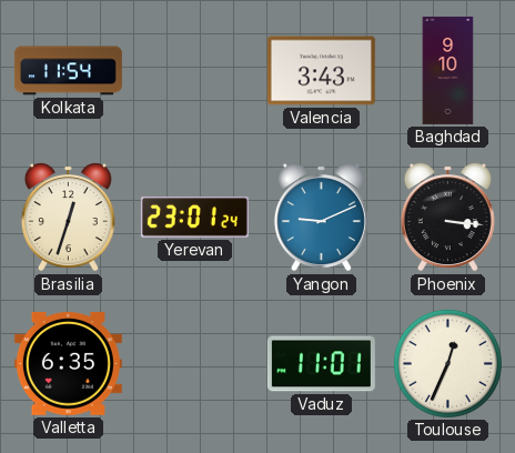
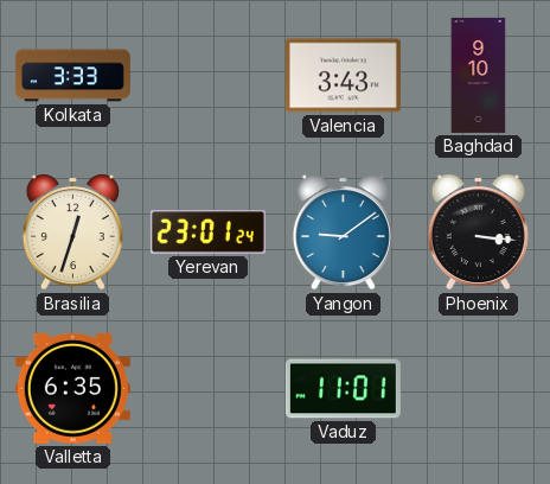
Kolkata: 11:54 -> 3:33 (72, 76)
Yangon: 9:11 -> 9:09 (343, 233)
Toulouse: 12:34 -> none (447, 363)
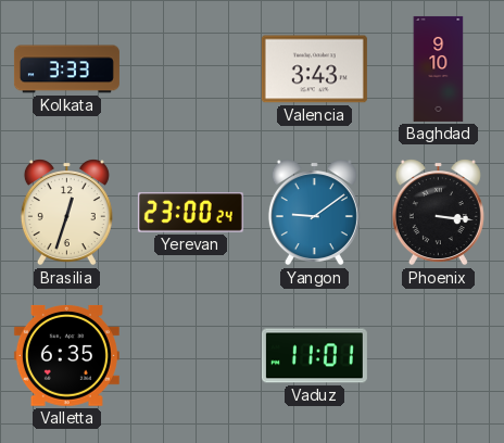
Yerevan: 23:01 -> 23:00 (190, 213)
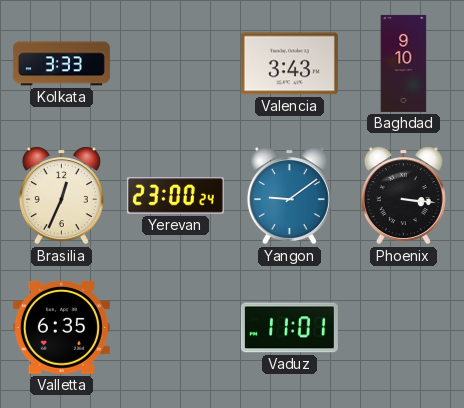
Brasilia: 12:33 -> 12:34 (61, 196)
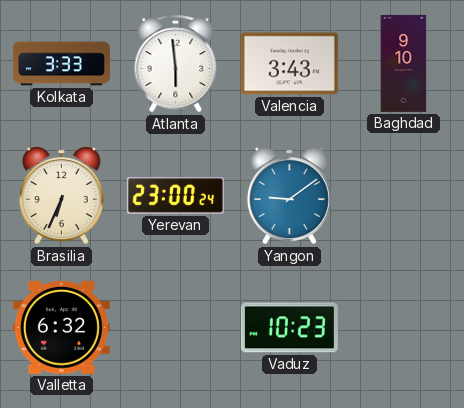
Atlanta: none -> 5:59 (176, 64)
Brasilia: 12:34 -> 6:34 (61, 196)
Phoenix: 3:16 -> none (403, 196)
Valletta: 6:35 -> 6:32 (61, 328)
Vaduz: 11:01 -> 10:23 (289, 328)
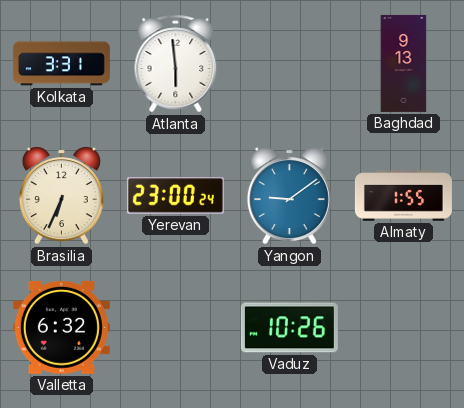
Kolkata: 3:33 -> 3:31 (61, 64)
Valencia: 3:43 -> none (289, 64)
Baghdad: 9:10 -> 9:13 (404, 63)
Almaty: none -> 1:55 (403, 196)
Vaduz: 10:23 -> 10:26 (289, 328)
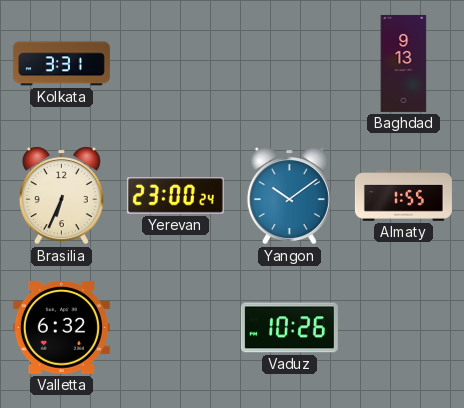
Atlanta: 5:59 -> none (176, 64)
Yangon: 9:09 -> 10:09 (289, 196)
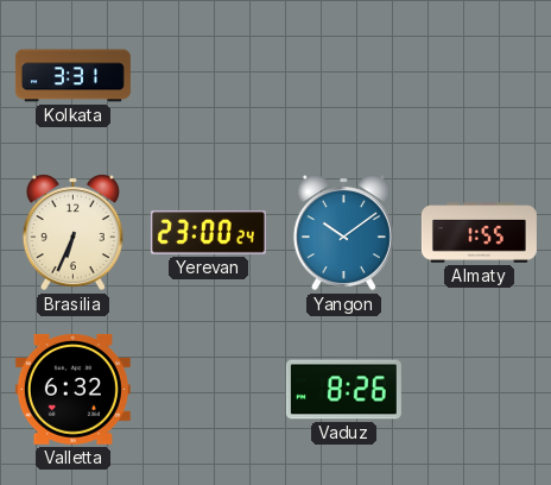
Baghdad: 9:13 -> none (404, 63)
Vaduz: 10:26 -> 8:26 (343, 390)
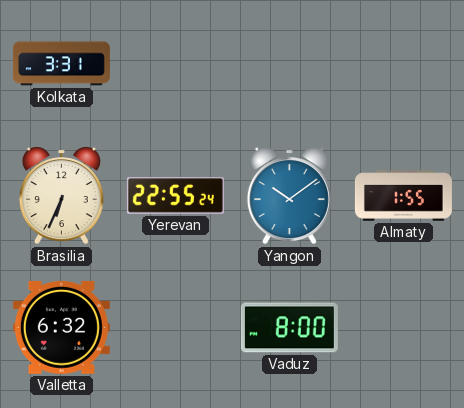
Yerevan: 23:00 -> 22:55 (175, 196)
Vaduz: 8:26 -> 8:00 (289, 328)
